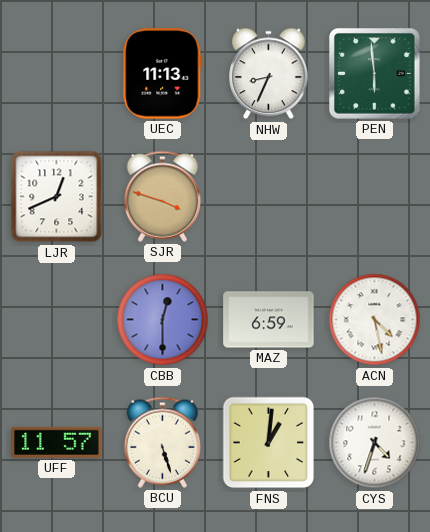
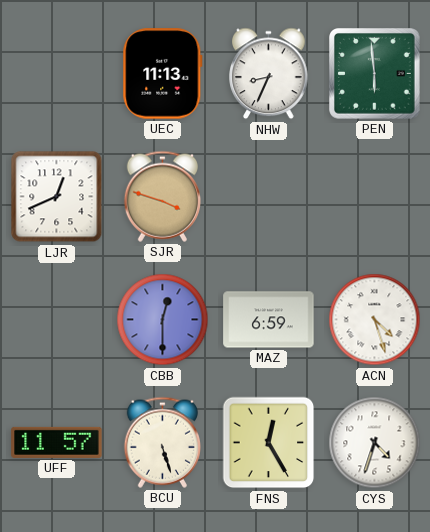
ACN: 4:28 -> 4:27 (375, 320)
FNS: 1:01 -> 12:25 (269, 443)
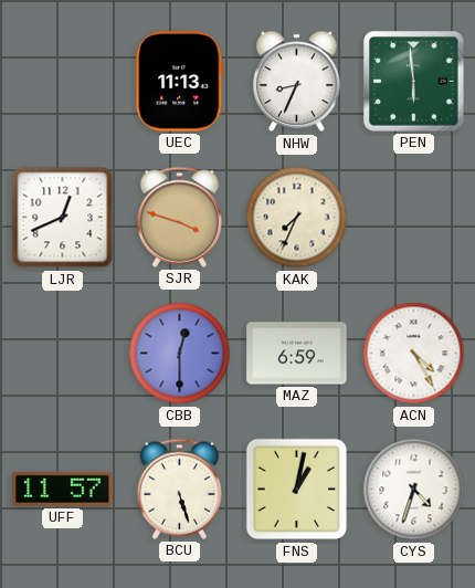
KAK: none -> 7:34 (297, 218)
ACN: 4:27 -> 4:25 (414, 354)
FNS: 12:25 -> 1:02 (297, 490)
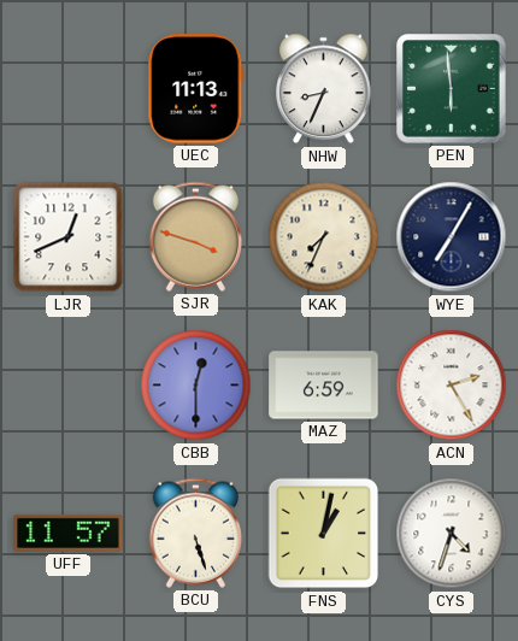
WYE: none -> 7:05 (452, 237)
ACN: 4:25 -> 2:25 (452, 386)
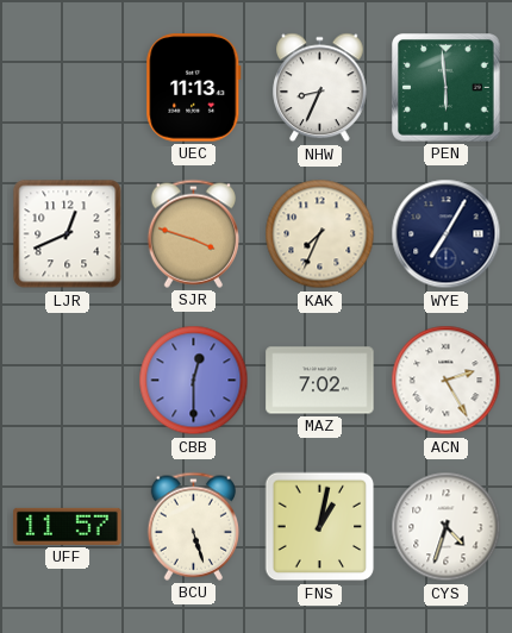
MAZ: 6:59 -> 7:02 (320, 381)
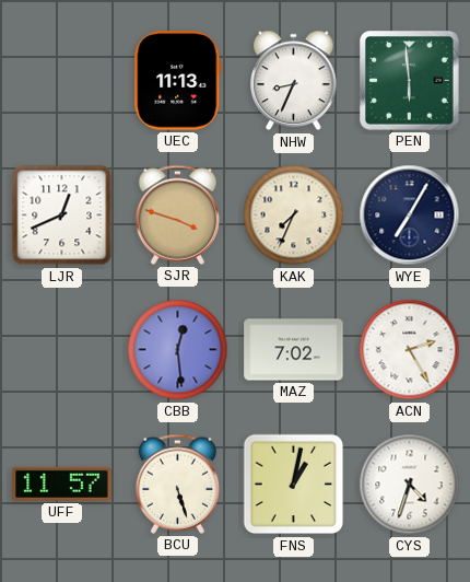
CBB: 12:30 -> 12:29 (178, 350)
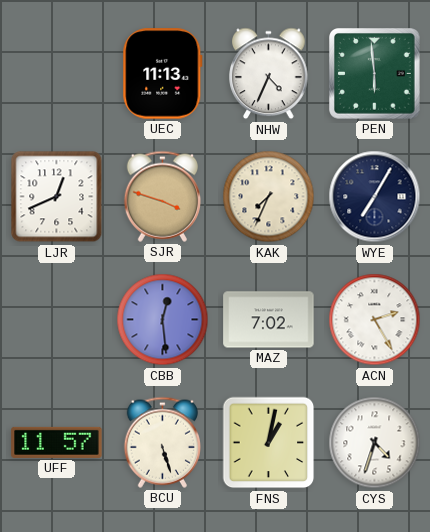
NHW: 8:34 -> 4:34 (269, 74)
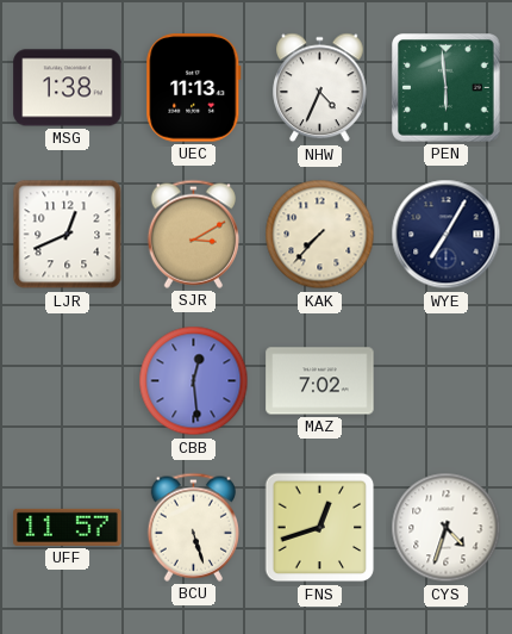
MSG: none -> 1:38 (68, 88)
SJR: 3:48 -> 3:10 (193, 234)
KAK: 7:34 -> 7:37 (320, 235)
ACN: 2:25 -> none (375, 320)
FNS: 1:02 -> 12:42 (320, 528)
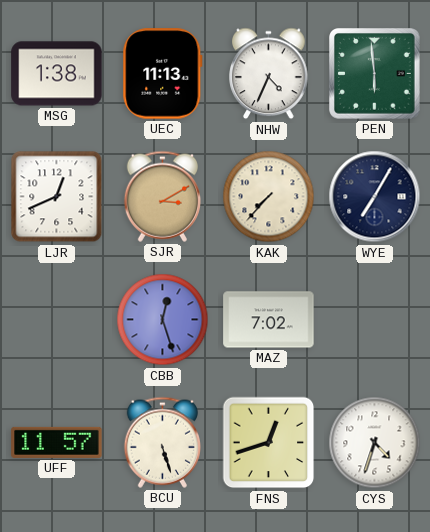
CBB: 12:29 -> 12:27 (163, 320)
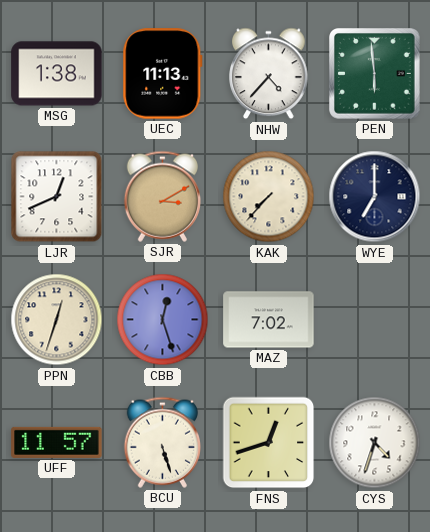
NHW: 4:34 -> 4:37 (269, 74)
WYE: 7:05 -> 7:00 (375, 197)
PPN: none -> 12:33 (57, 320)
